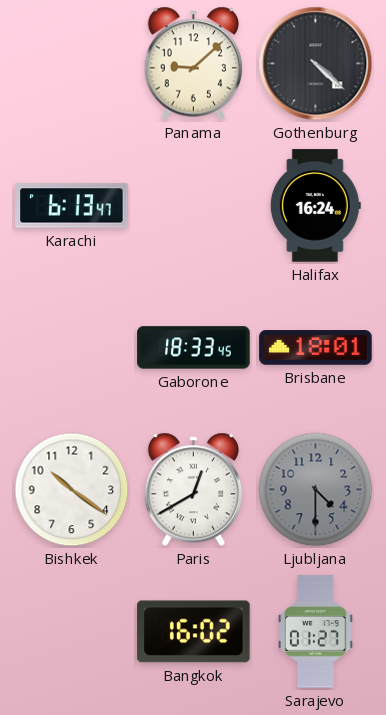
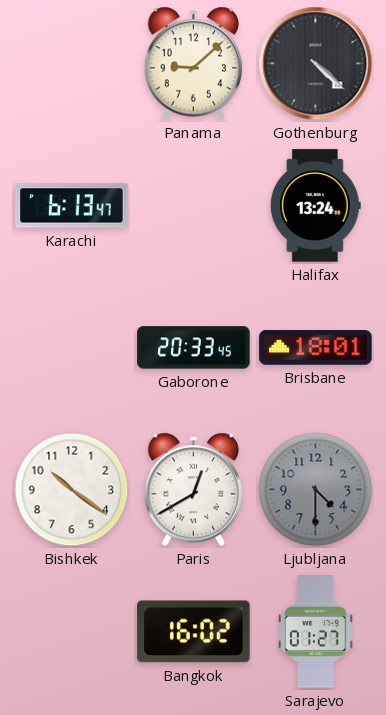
Halifax: 16:24 -> 13:24 (315, 206)
Gaborone: 18:33 -> 20:33 (194, 348)
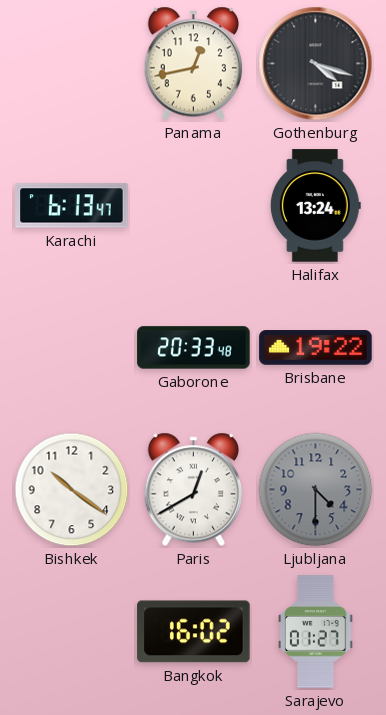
Panama: 9:08 -> 12:43 (193, 64)
Gothenburg: 4:22 -> 4:18 (316, 64)
Gaborone: 20:33:45 -> 20:33:48 (194, 348)
Brisbane: 18:01 -> 19:22 (316, 348)
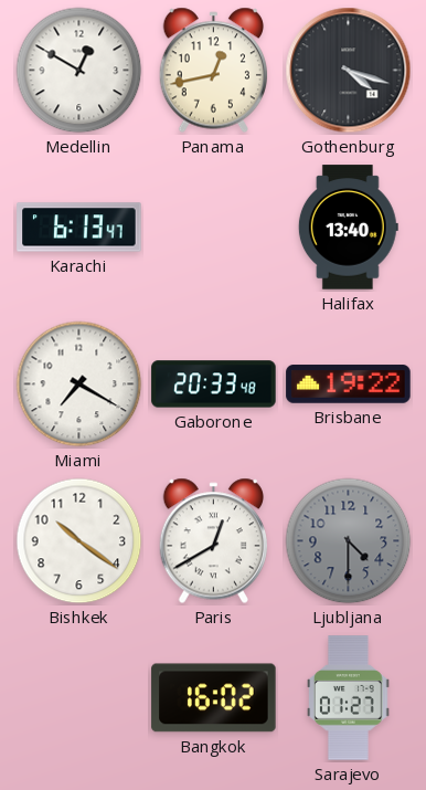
Medellin: none -> 12:50 (79, 71)
Halifax: 13:24 -> 13:40 (348, 228)
Miami: none -> 7:20 (79, 385)
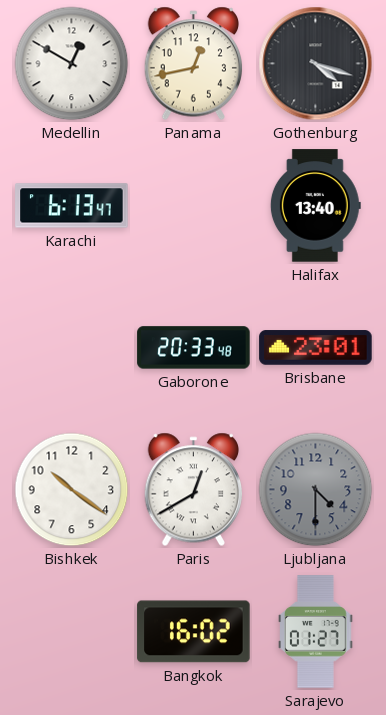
Miami: 7:20 -> none (79, 385)
Brisbane: 19:22 -> 23:01 (316, 348)
